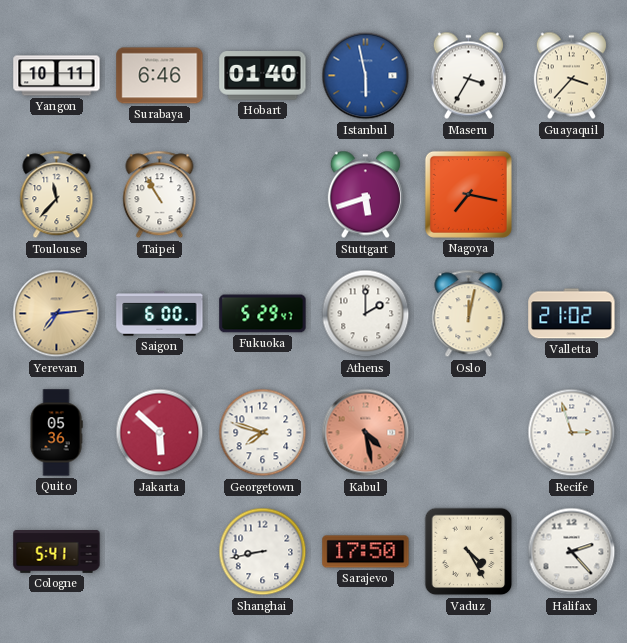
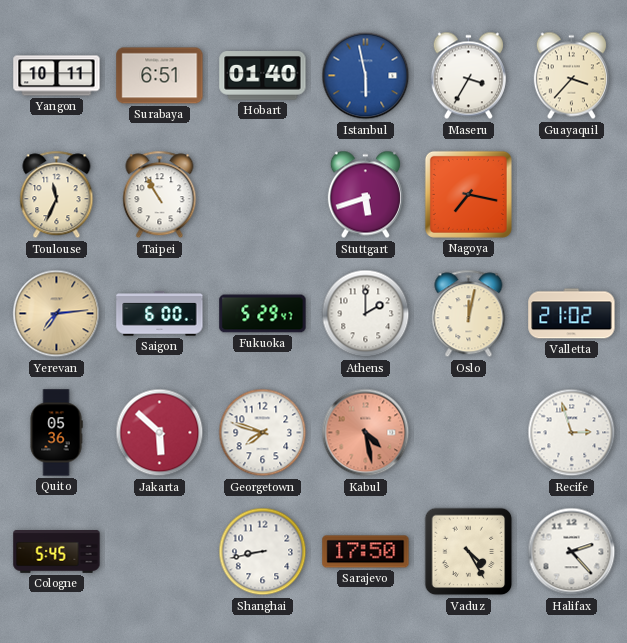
Surabaya: 6:46 -> 6:51 (160, 76)
Toulouse: 11:37 -> 11:34 (57, 195)
Cologne: 5:41 -> 5:45 (57, 552)
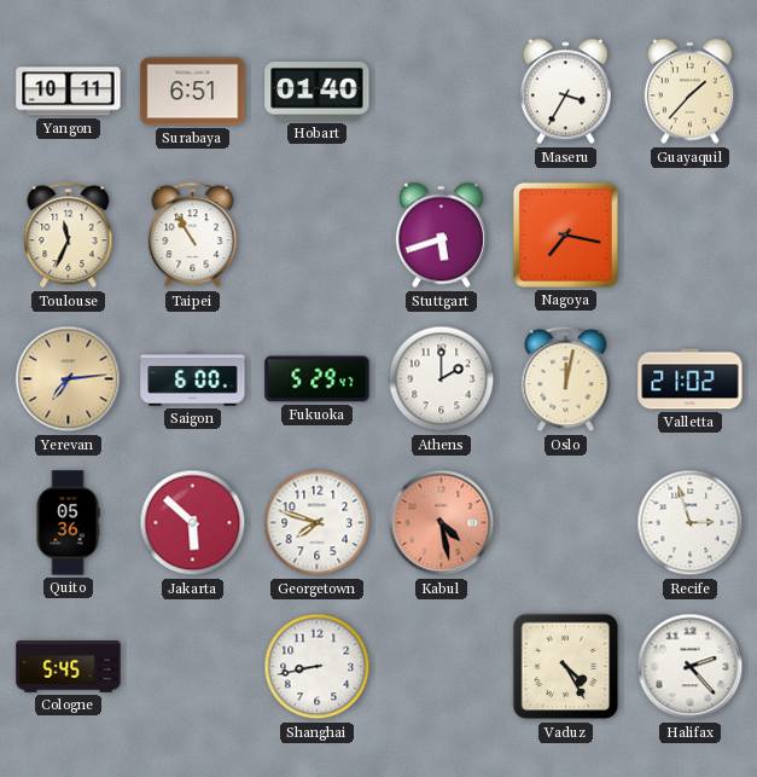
Istanbul: 5:58 -> none (366, 76)
Guayaquil: 3:37 -> 1:37 (689, 92)
Sarajevo: 17:50 -> none (366, 552)
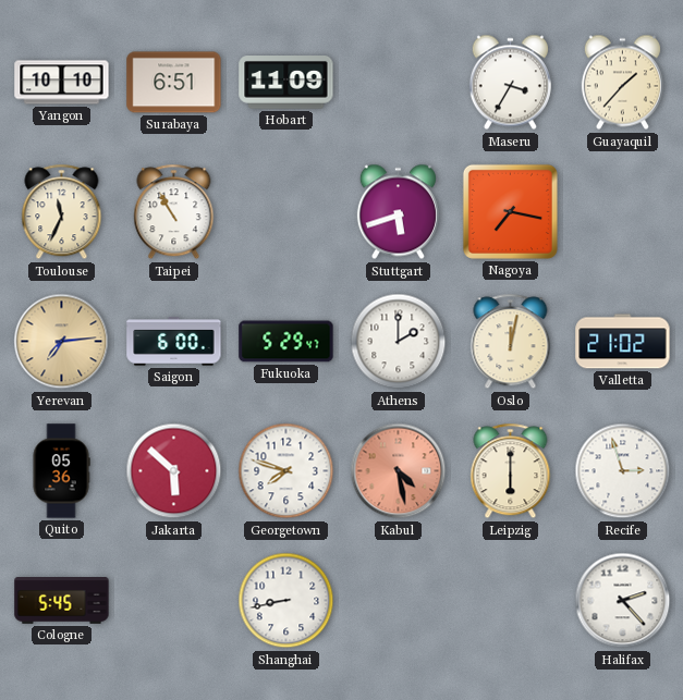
Yangon: 10:11 -> 10:10 (62, 83)
Hobart: 01:40 -> 11:09 (286, 83)
Leipzig: none -> 6:00 (511, 471)
Vaduz: 4:25 -> none (566, 667)
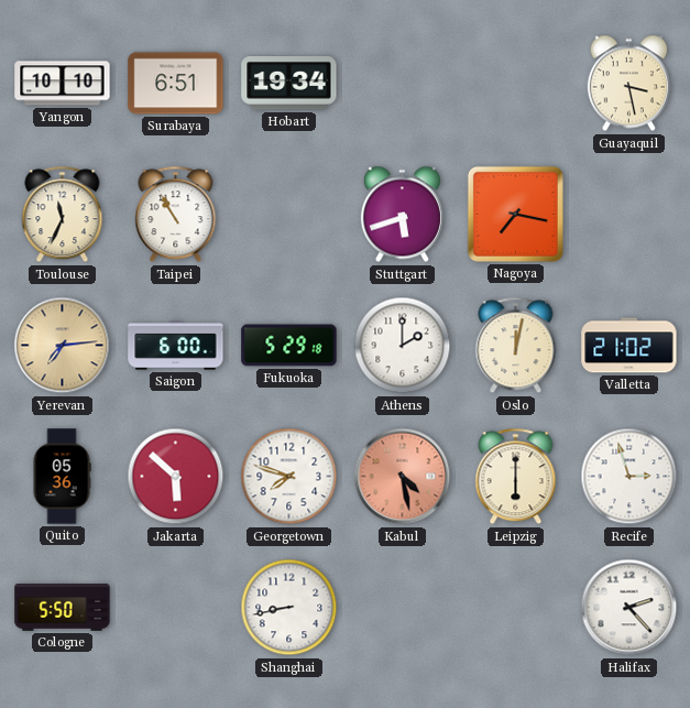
Hobart: 11:09 -> 19:34 (289, 84)
Maseru: 3:35 -> none (510, 83)
Guayaquil: 1:37 -> 3:28 (628, 84)
Fukuoka: 5:29:47 -> 5:29:18 (289, 346)
Cologne: 5:45 -> 5:50 (63, 608)
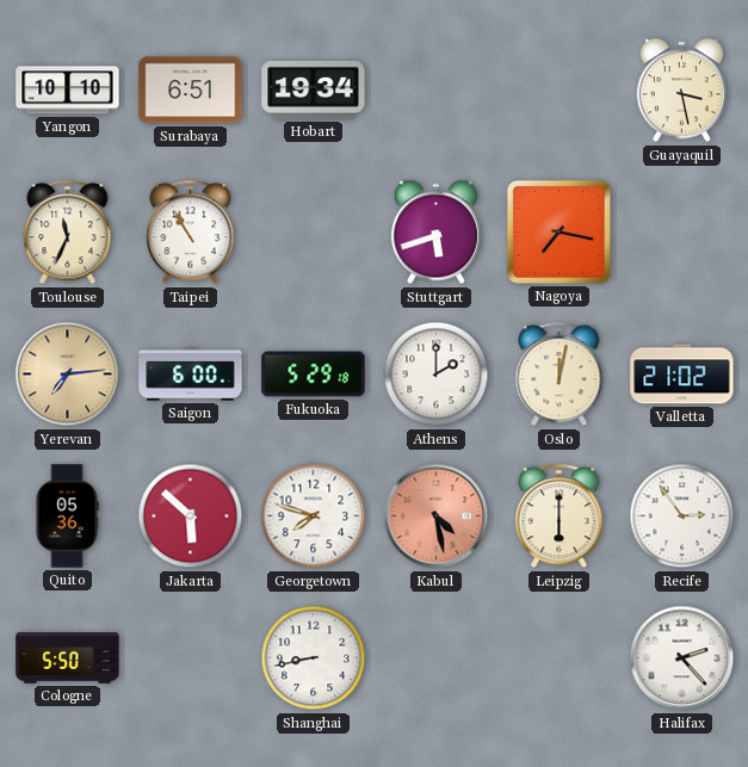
Recife: 2:57 -> 2:54 (682, 517)
